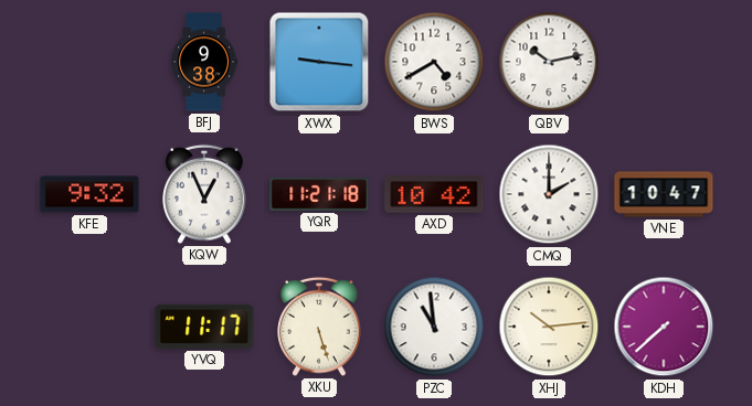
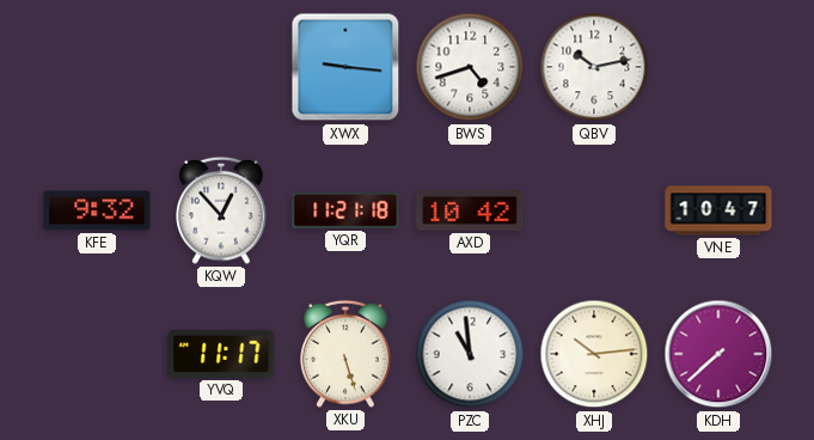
BFJ: 9:38 -> none (204, 62)
BWS: 4:40 -> 4:42 (470, 67)
KQW: 12:56 -> 12:53 (221, 210)
CMQ: 2:00 -> none (549, 194)
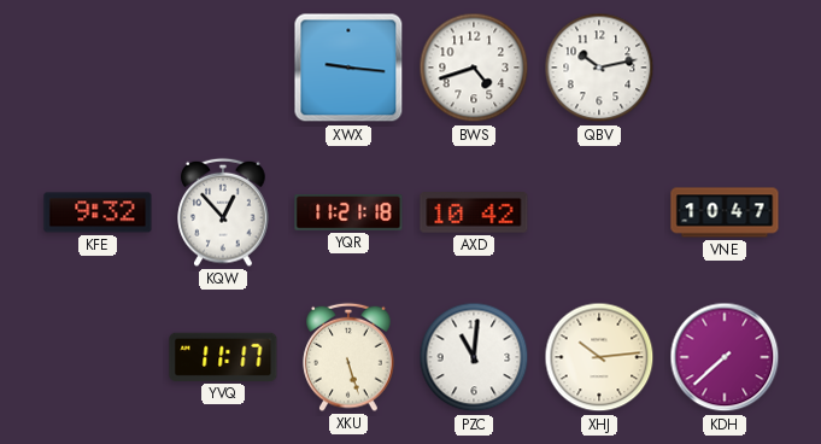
PZC: 10:59 -> 11:01 (474, 357)
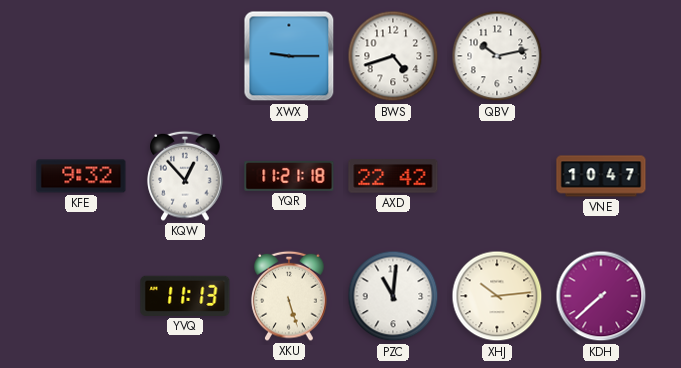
XWX: 9:16 -> 9:15 (289, 56)
AXD: 10:42 -> 22:42 (393, 176)
YVQ: 11:17 -> 11:13 (185, 296)
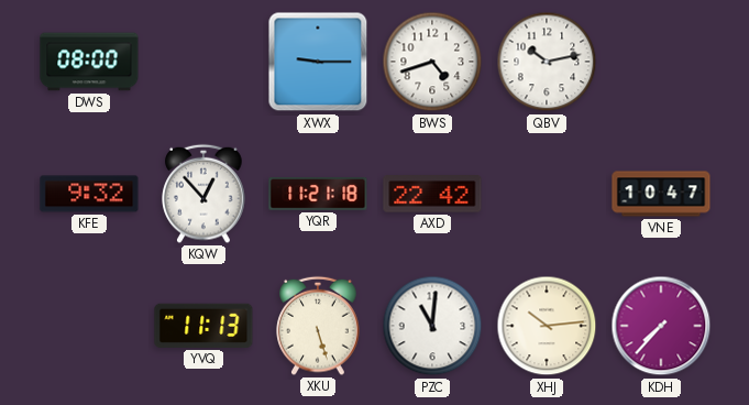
DWS: none -> 08:00 (89, 62)
KDH: 7:38 -> 7:37 (661, 326)
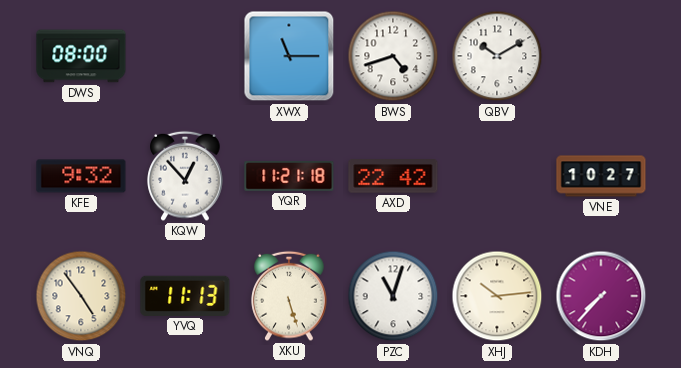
XWX: 9:15 -> 11:15 (289, 56)
QBV: 10:13 -> 10:10 (497, 56)
VNE: 10:47 -> 10:27 (601, 176)
VNQ: none -> 4:54 (81, 296)
PZC: 11:01 -> 11:03 (393, 296)
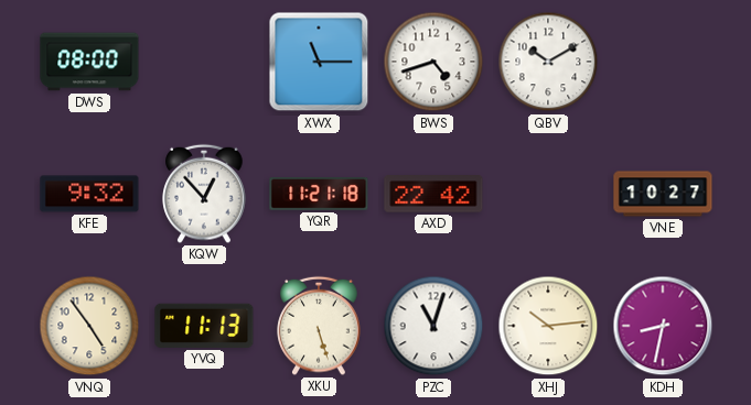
KDH: 7:37 -> 8:32 (663, 326)
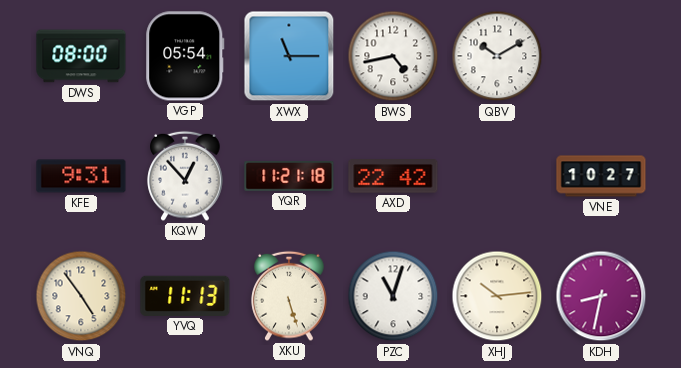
VGP: none -> 05:54 (185, 56)
BWS: 4:42 -> 4:43 (393, 56)
KFE: 9:32 -> 9:31 (81, 176)
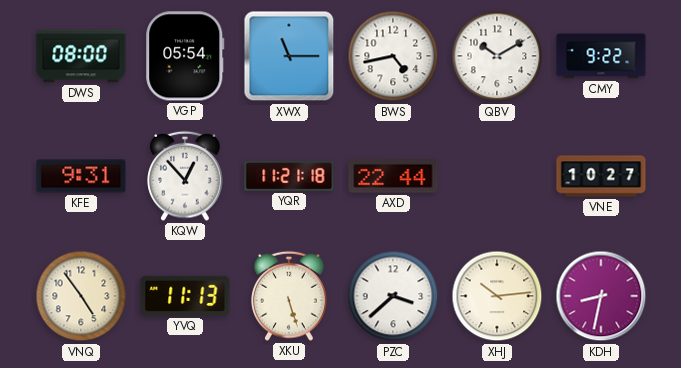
CMY: none -> 9:22 (601, 56)
AXD: 22:42 -> 22:44 (393, 176)
PZC: 11:03 -> 3:38 (393, 296)
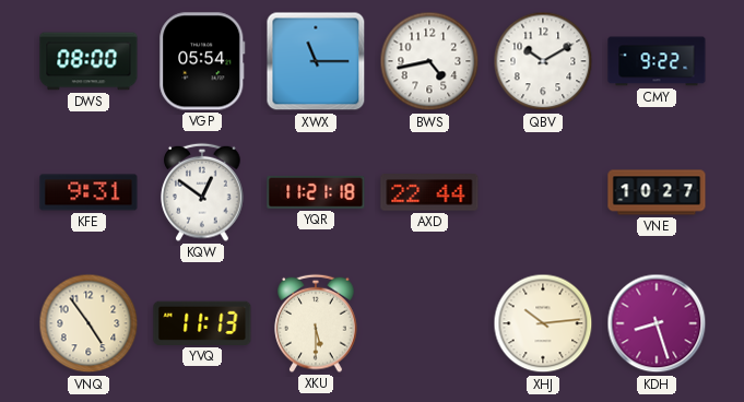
KQW: 12:53 -> 12:51 (202, 192)
XKU: 5:27 -> 5:30 (316, 323)
PZC: 3:38 -> none (393, 296)
KDH: 8:32 -> 8:27 (657, 323)
